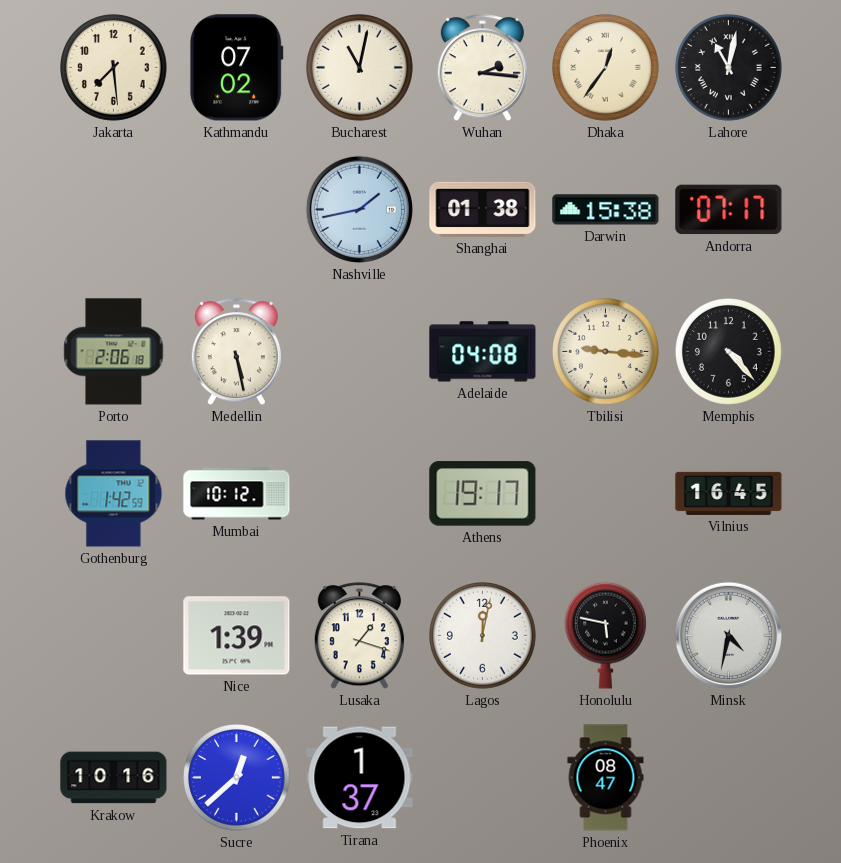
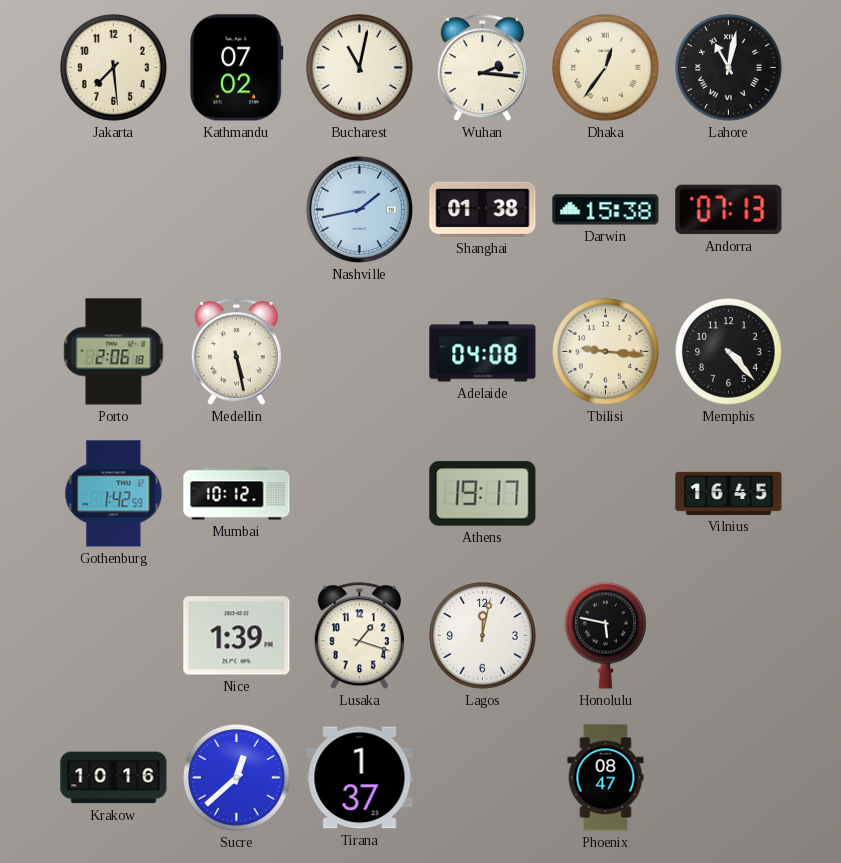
Andorra: 07:17 -> 07:13 (729, 210)
Minsk: 4:32 -> none (728, 635)
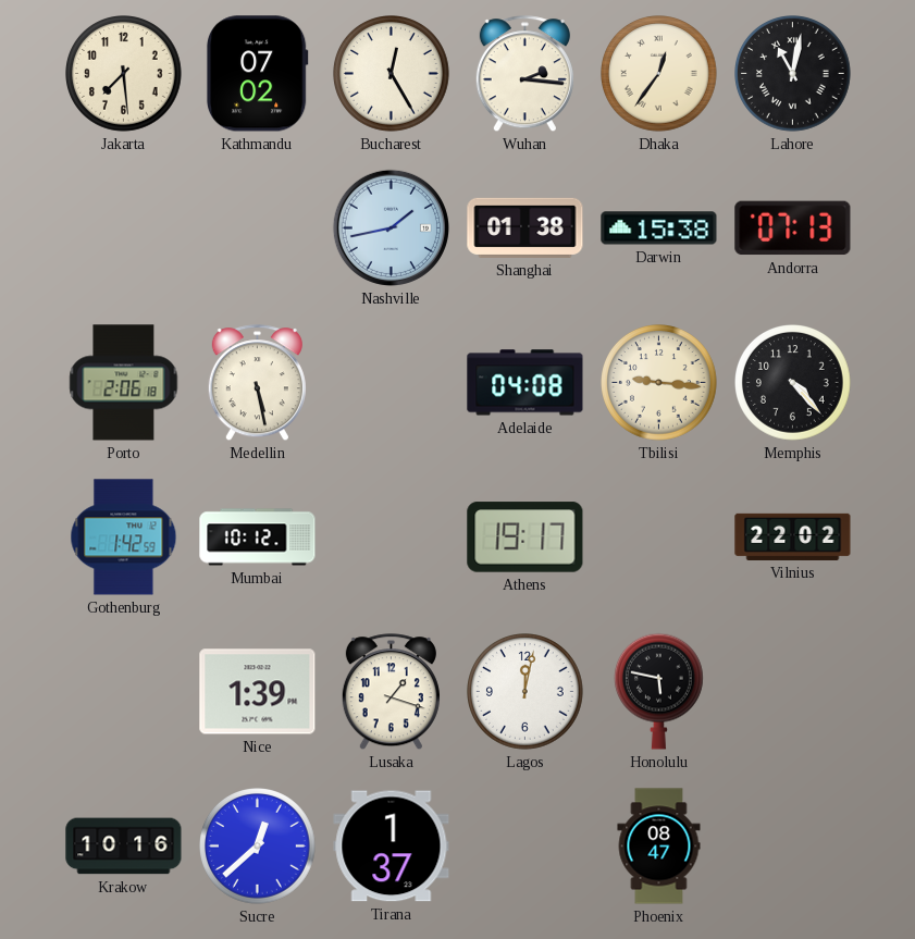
Bucharest: 11:02 -> 12:25 (392, 74)
Vilnius: 16:45 -> 22:02 (793, 536)
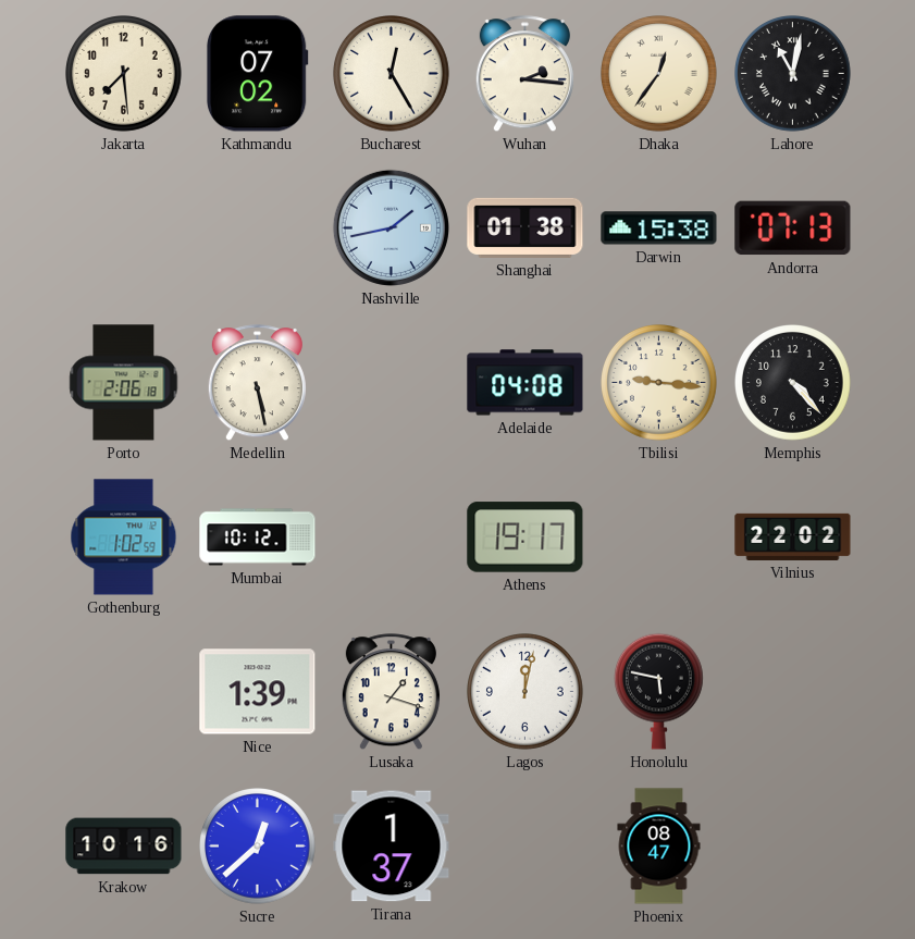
Gothenburg: 1:42 -> 1:02 (124, 538)
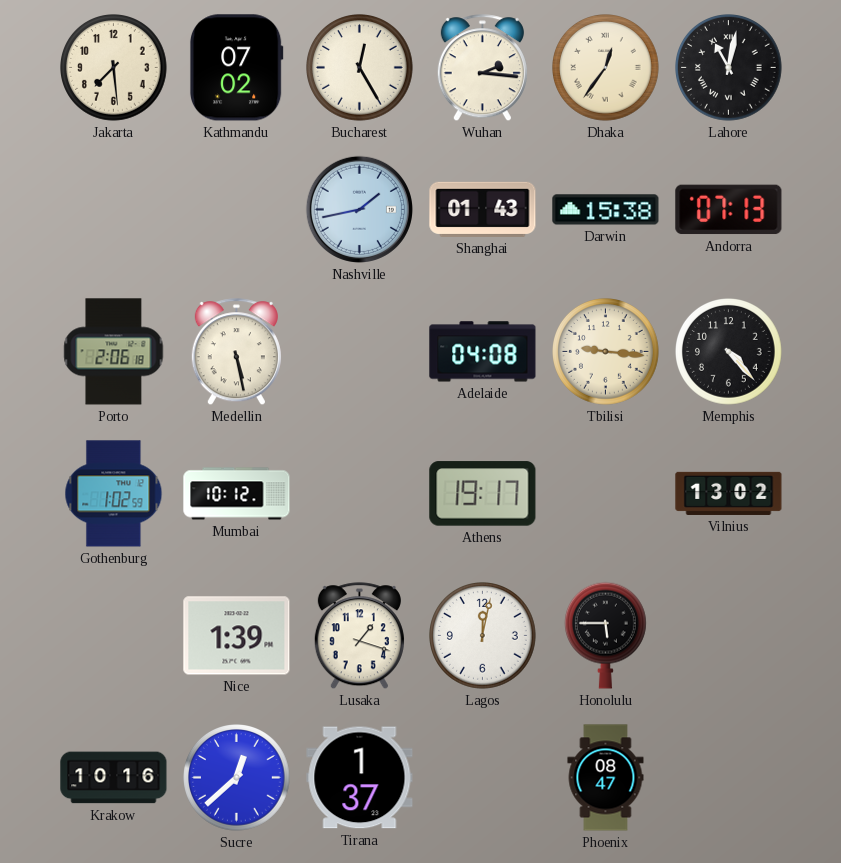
Shanghai: 01:38 -> 01:43 (483, 209)
Vilnius: 22:02 -> 13:02 (729, 493)
Honolulu: 5:47 -> 5:45 (605, 635)
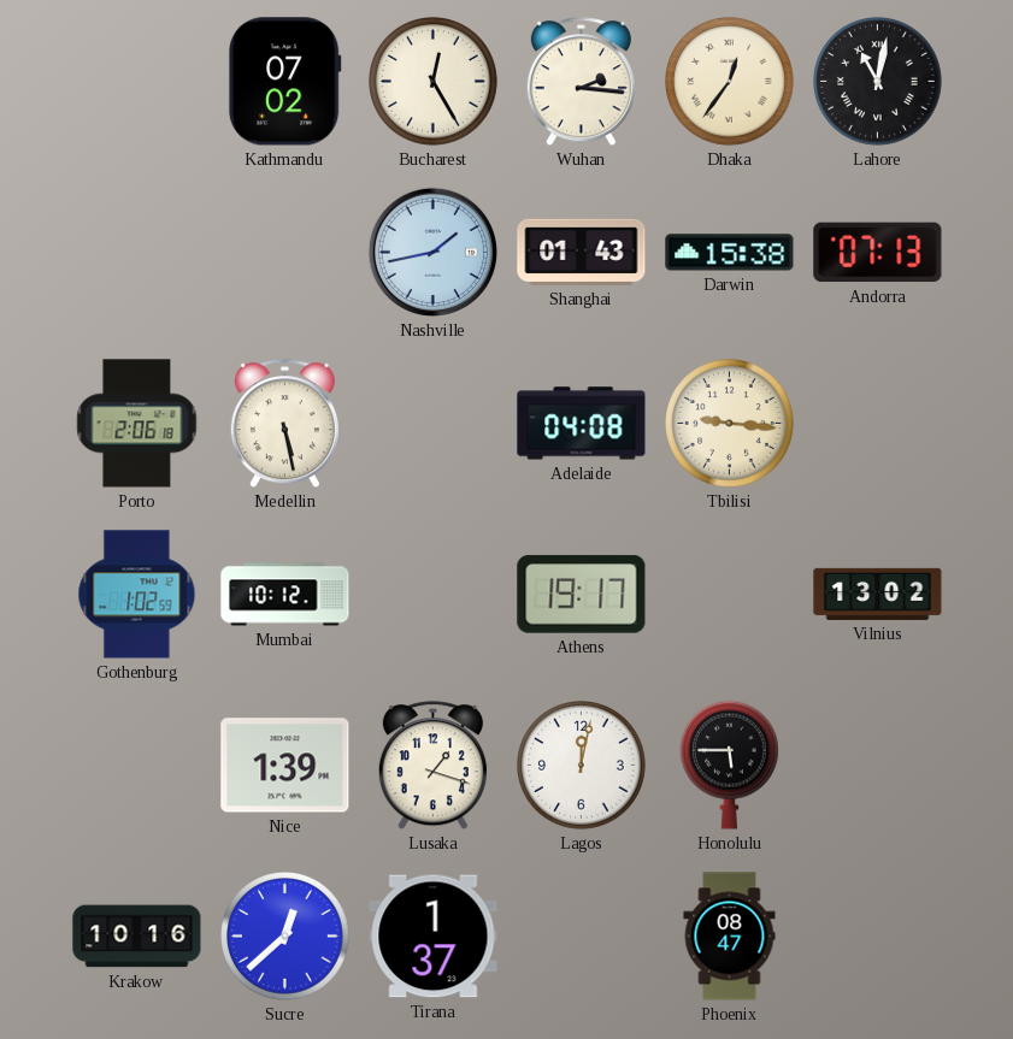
Jakarta: 7:29 -> none (114, 68)
Memphis: 4:23 -> none (729, 352)
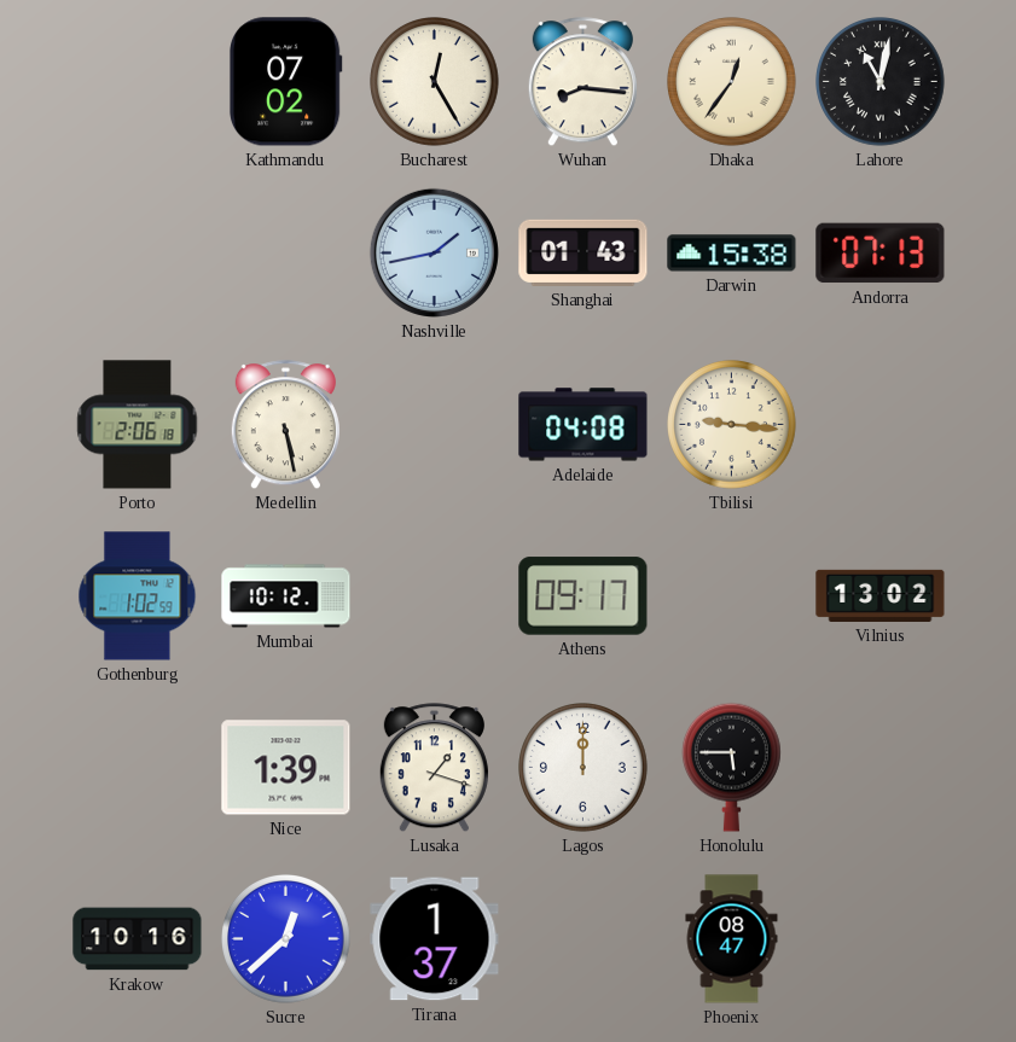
Wuhan: 2:16 -> 8:16 (582, 82)
Athens: 19:17 -> 09:17 (584, 596)
Lagos: 12:02 -> 12:00 (584, 768)
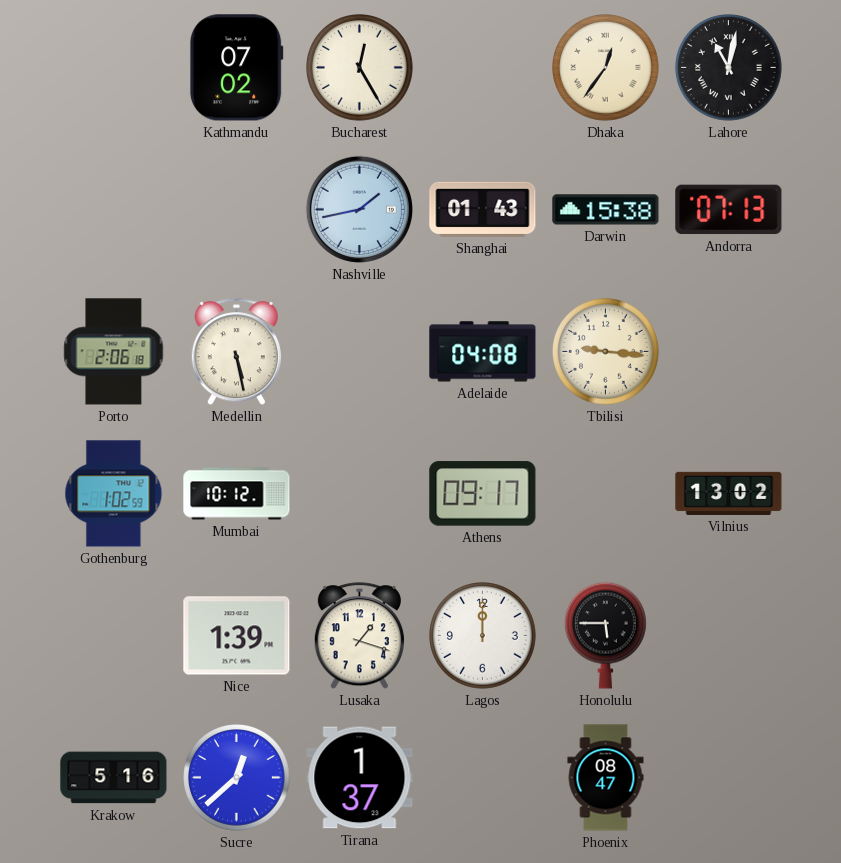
Wuhan: 8:16 -> none (582, 82)
Krakow: 10:16 -> 5:16 (114, 778)
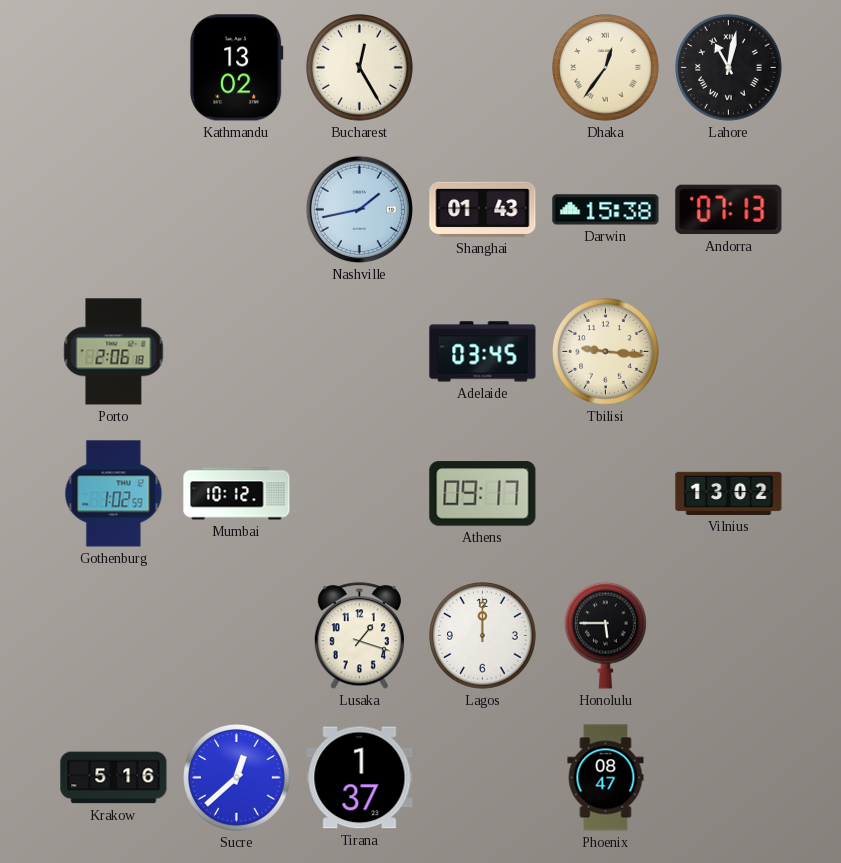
Kathmandu: 07:02 -> 13:02 (236, 68)
Medellin: 5:28 -> none (236, 352)
Adelaide: 04:08 -> 03:45 (483, 352)
Nice: 1:39 -> none (237, 636)
